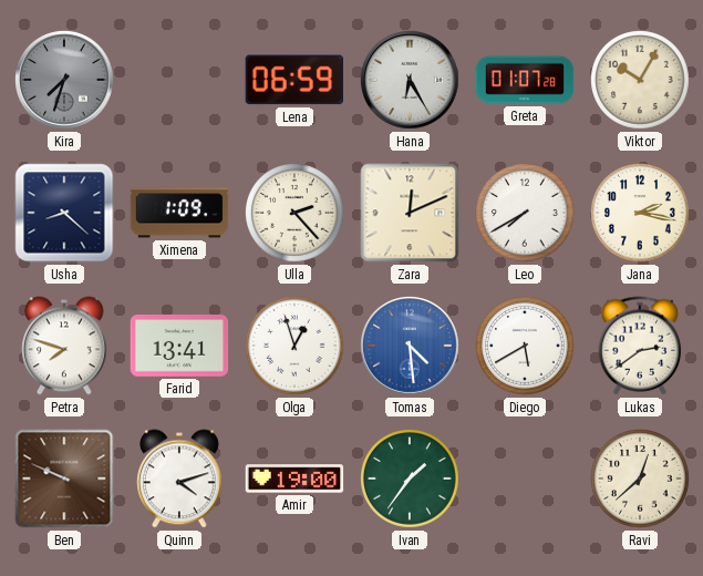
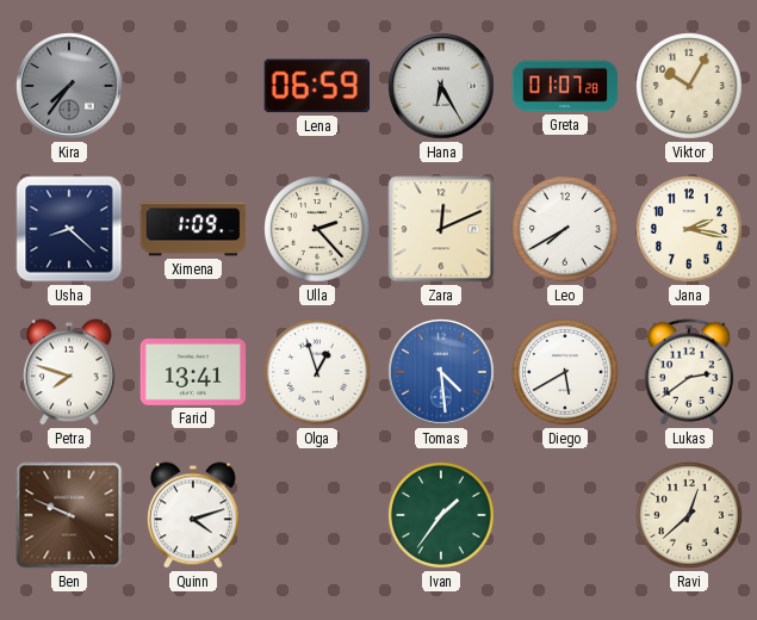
Kira: 7:33 -> 7:36 (70, 87)
Amir: 19:00 -> none (294, 479)
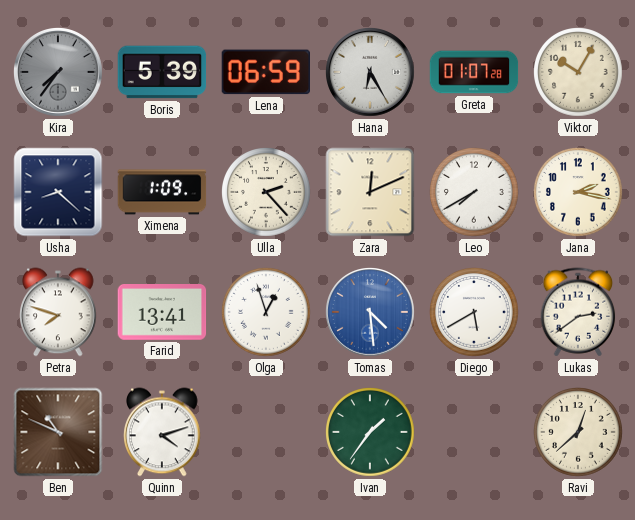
Boris: none -> 5:39 (162, 72)
Ben: 9:49 -> 10:49 (58, 432)
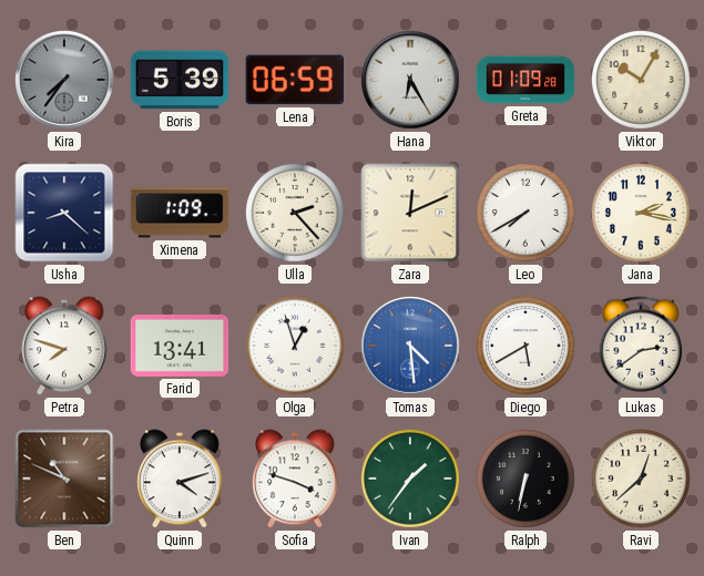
Greta: 01:07 -> 01:09 (526, 80)
Sofia: none -> 3:48 (296, 479)
Ralph: none -> 6:32 (527, 480)
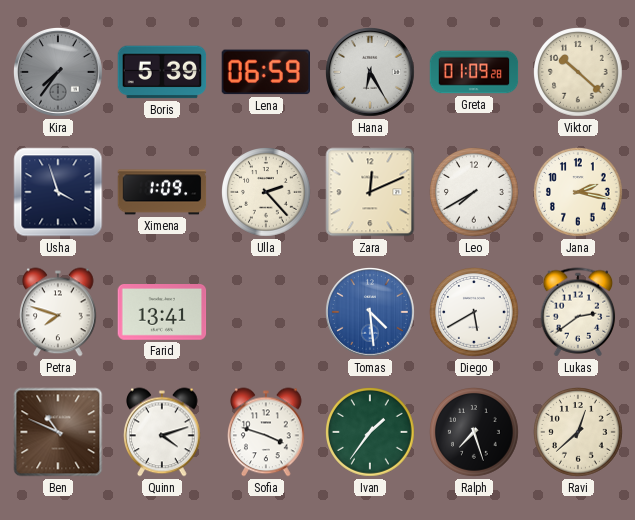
Viktor: 10:05 -> 10:22 (579, 73)
Usha: 8:22 -> 3:57 (58, 192)
Olga: 12:57 -> none (296, 347)
Ralph: 6:32 -> 7:27 (475, 433)
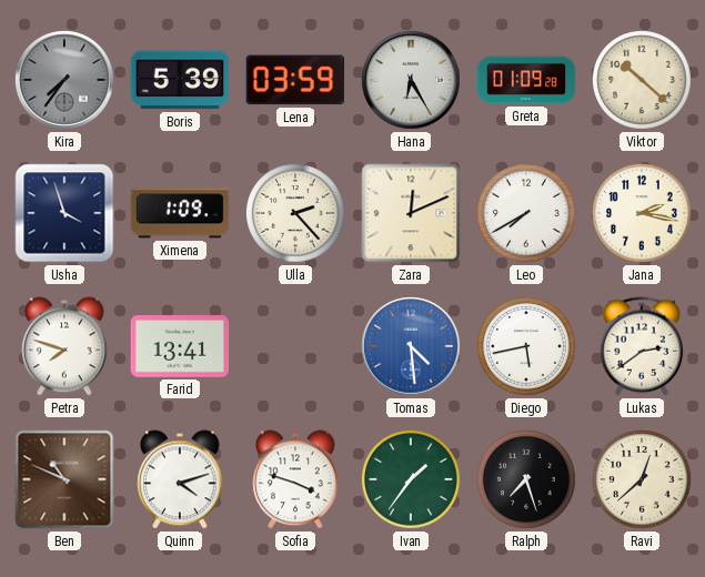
Lena: 06:59 -> 03:59 (294, 80)
Diego: 5:40 -> 5:43 (527, 347)
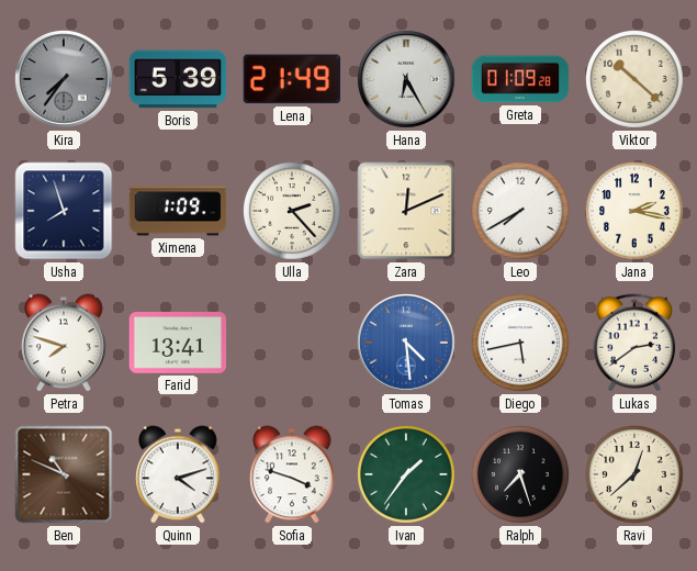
Lena: 03:59 -> 21:49 (291, 79)
Usha: 3:57 -> 7:57 (64, 211)
